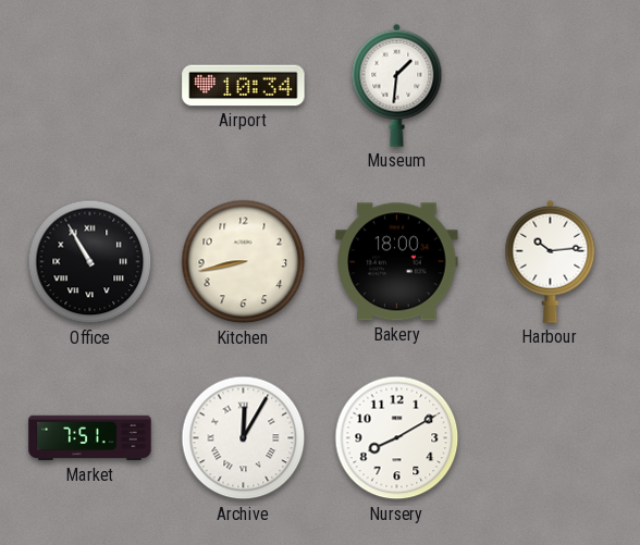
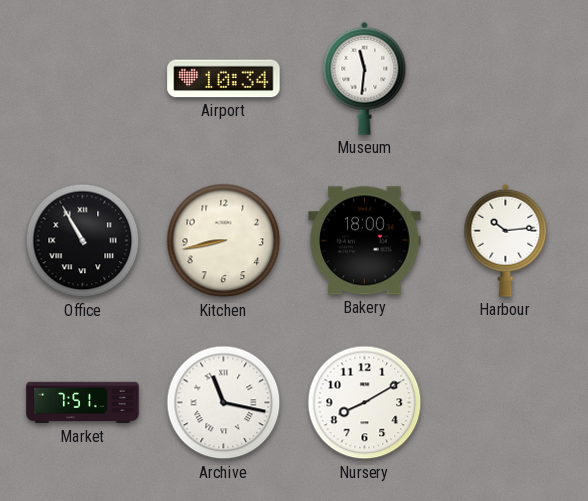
Museum: 1:31 -> 11:31 (365, 78)
Archive: 12:05 -> 11:17 (224, 403)
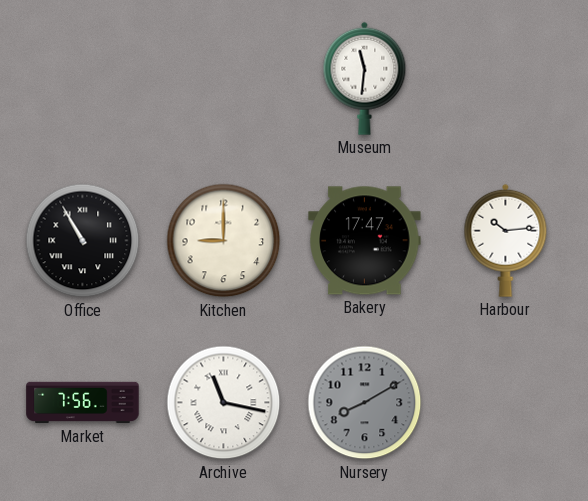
Airport: 10:34 -> none (224, 79)
Kitchen: 8:43 -> 9:00 (224, 241)
Bakery: 18:00 -> 17:47 (365, 241)
Market: 7:51 -> 7:56 (83, 403)
Nursery dial: white -> grey (365, 403)
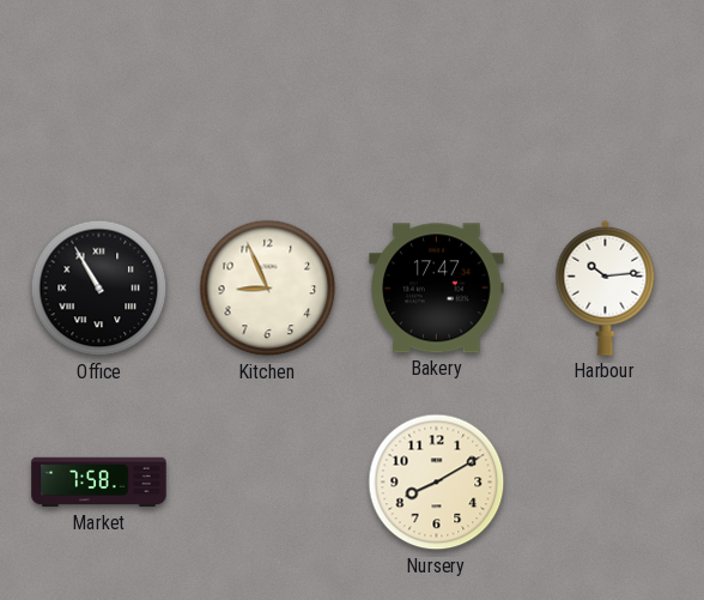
Museum: 11:31 -> none (365, 78)
Kitchen: 9:00 -> 8:56 (268, 289)
Market: 7:56 -> 7:58 (99, 483)
Archive: 11:17 -> none (224, 403)
Nursery dial: grey -> cream (437, 483)
